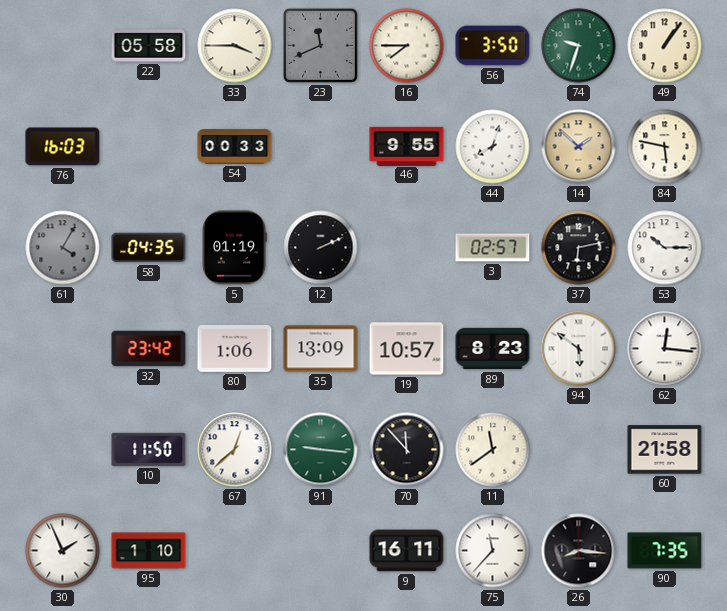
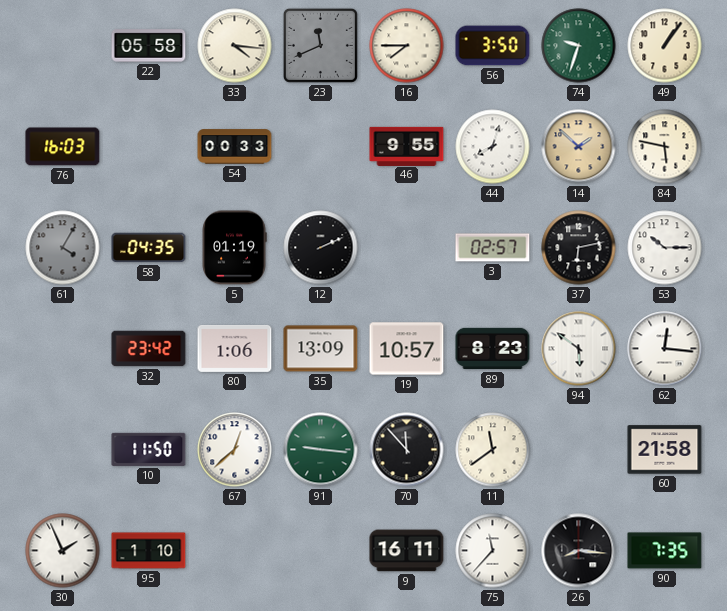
33: 3:45 -> 4:16 (235, 46)
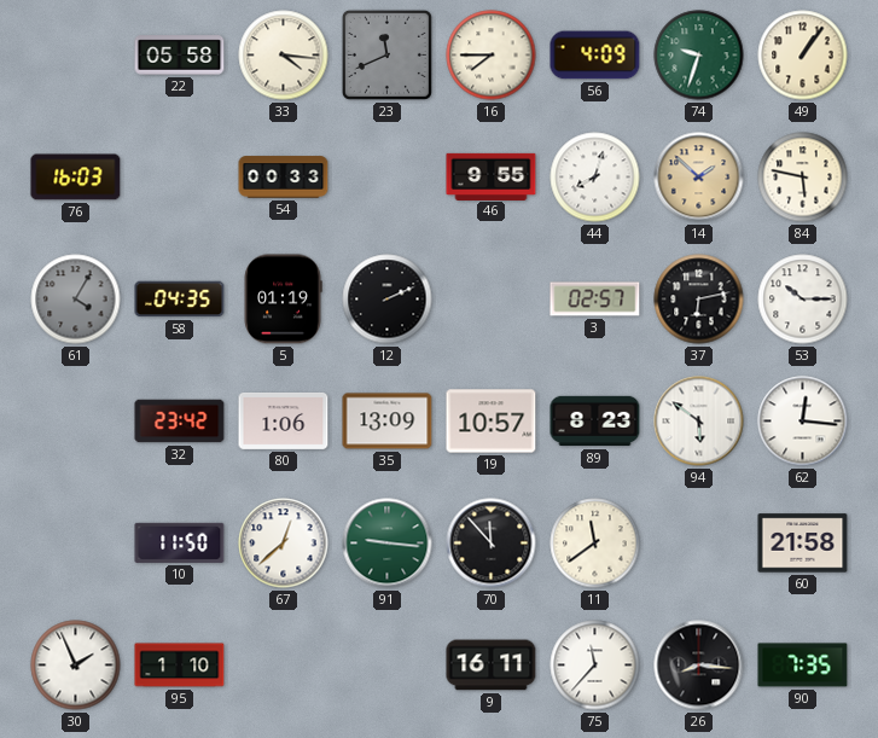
56: 3:50 -> 4:09 (595, 56)
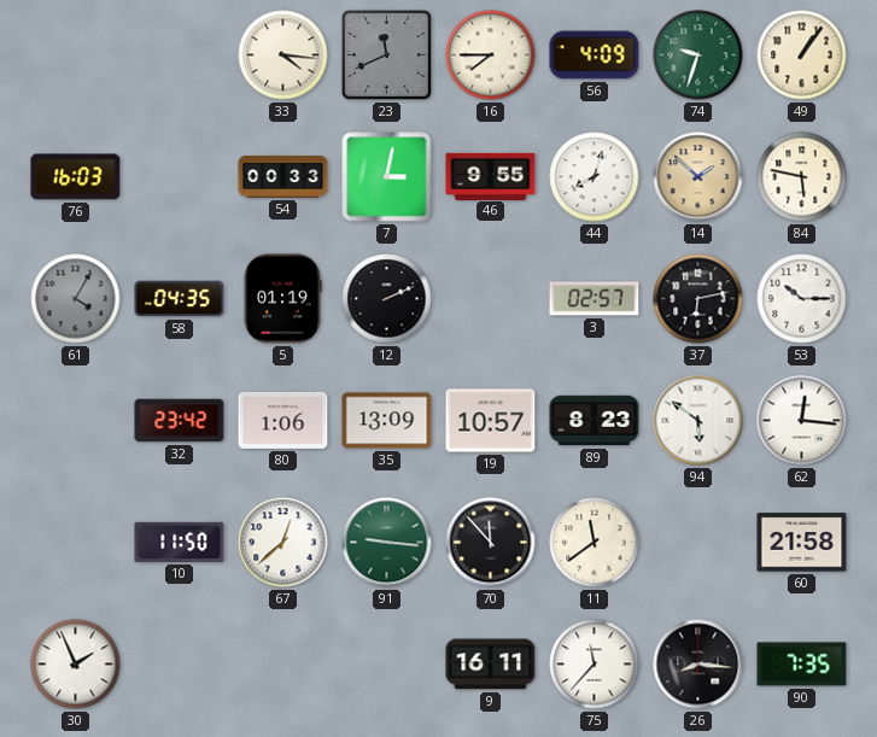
22: 05:58 -> none (180, 56)
7: none -> 3:02 (387, 177)
95: 1:10 -> none (180, 666)
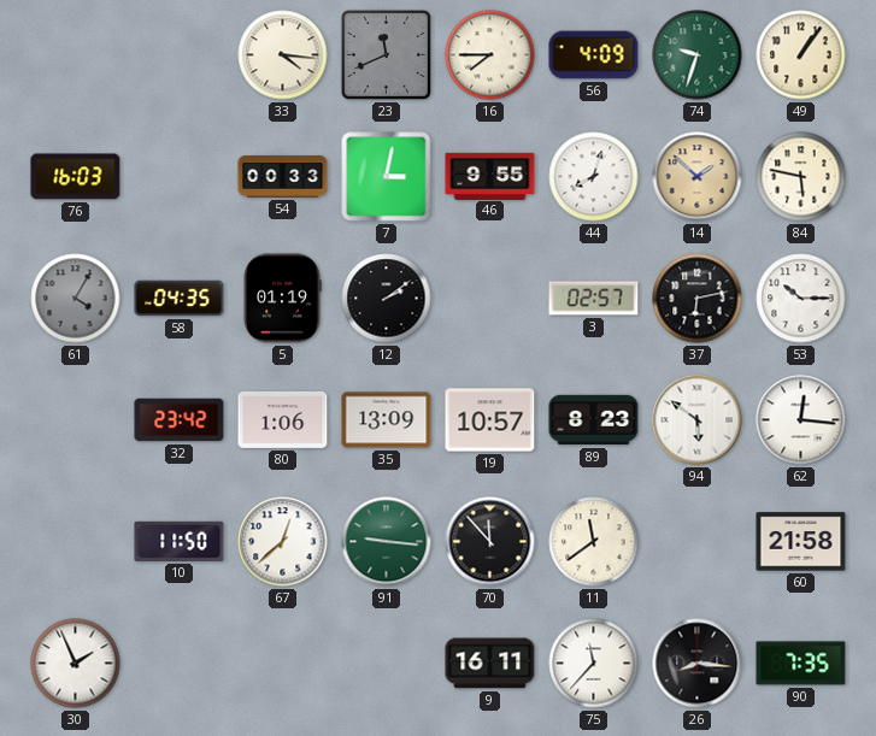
12: 2:11 -> 2:09 (387, 299)
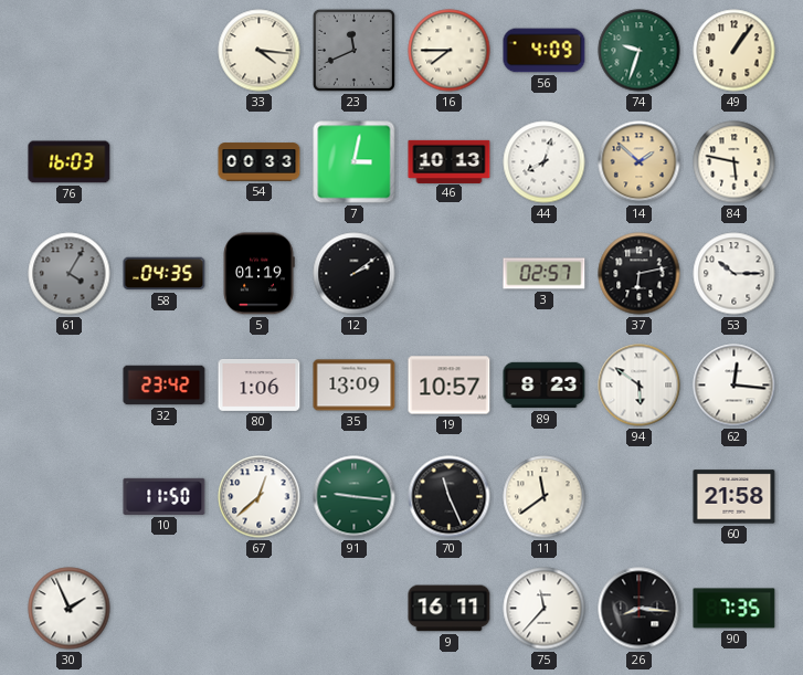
46: 9:55 -> 10:13 (450, 161)
70: 11:53 -> 11:26 (450, 497)
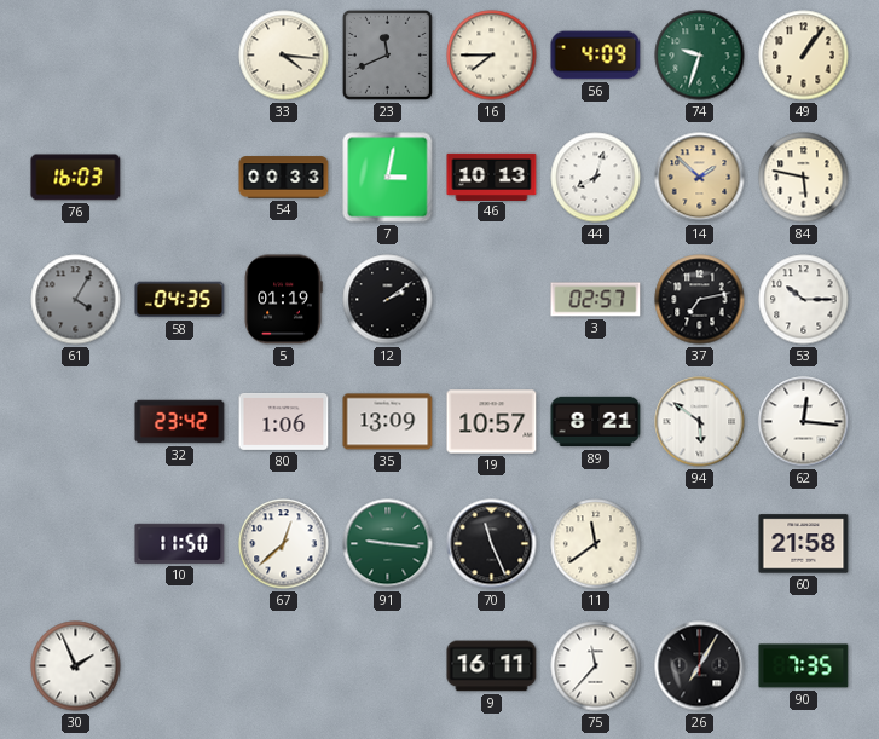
37: 6:13 -> 7:13 (700, 300)
89: 8:23 -> 8:21 (596, 422)
26: 8:16 -> 7:05 (700, 666)
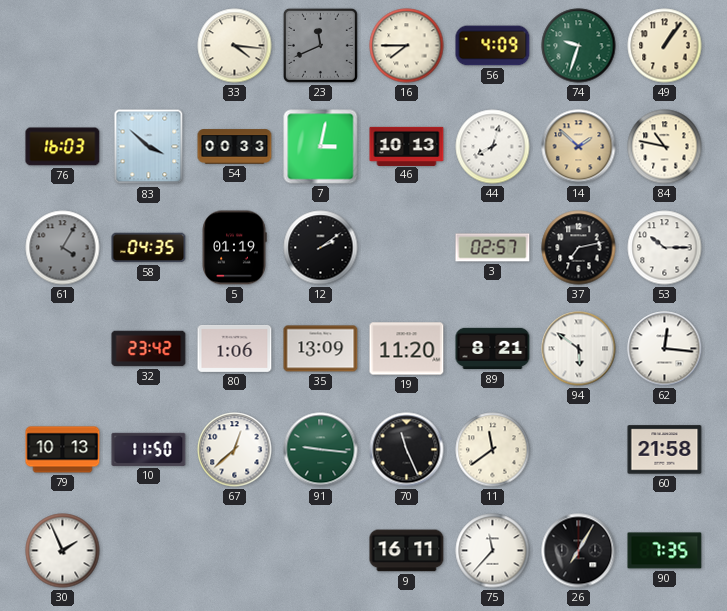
83: none -> 3:52 (149, 147)
84: 5:47 -> 10:47 (665, 147)
19: 10:57 -> 11:20 (407, 349)
79: none -> 10:13 (63, 450)
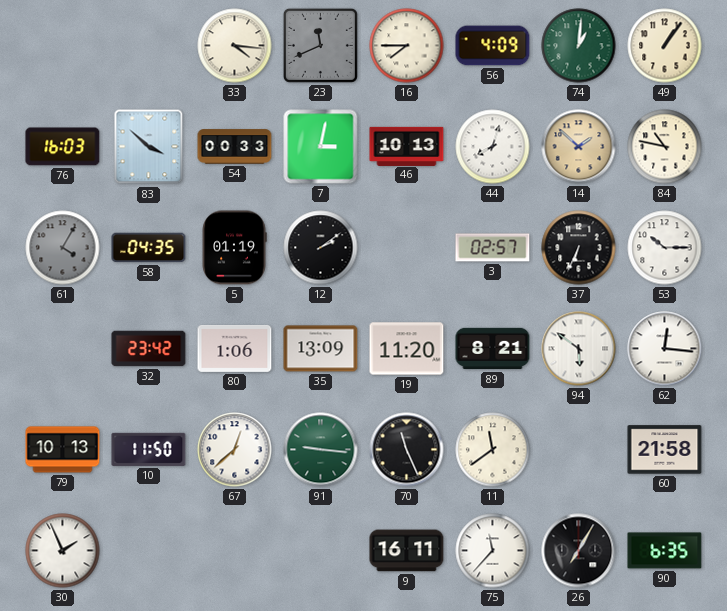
74: 9:33 -> 1:01 (579, 46)
37: 7:13 -> 6:34 (579, 248)
90: 7:35 -> 6:35 (665, 551)
